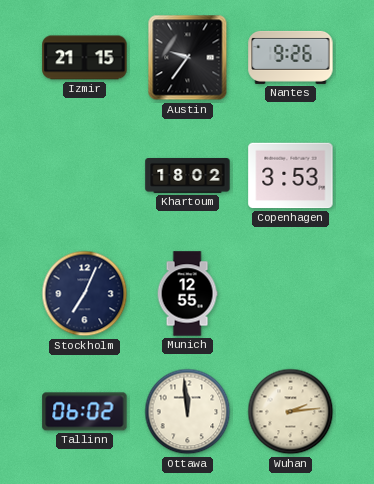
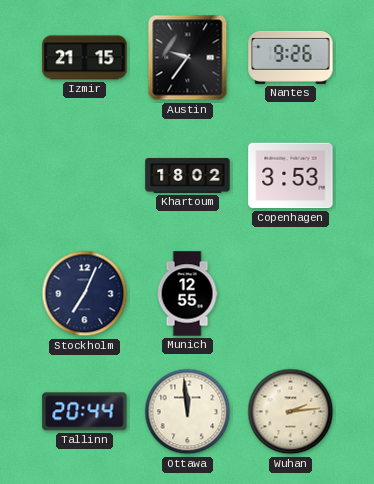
Tallinn: 06:02 -> 20:44 (85, 412)
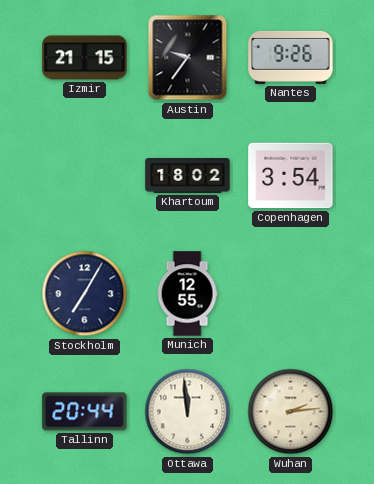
Copenhagen: 3:53 -> 3:54 (291, 176)
Stockholm: 7:04 -> 7:05 (85, 294)
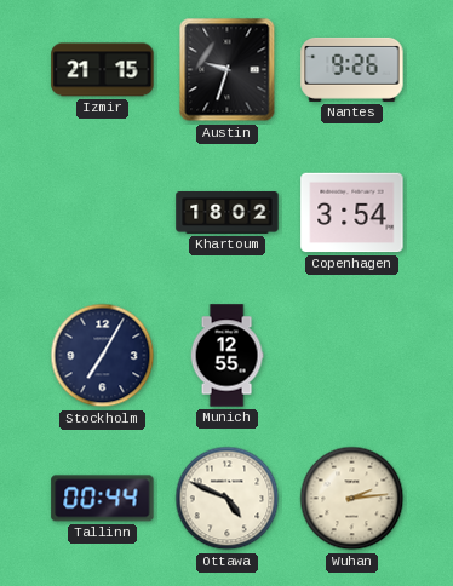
Austin: 9:36 -> 9:33 (228, 70)
Tallinn: 20:44 -> 00:44 (103, 499)
Ottawa: 11:59 -> 4:49 (228, 499)
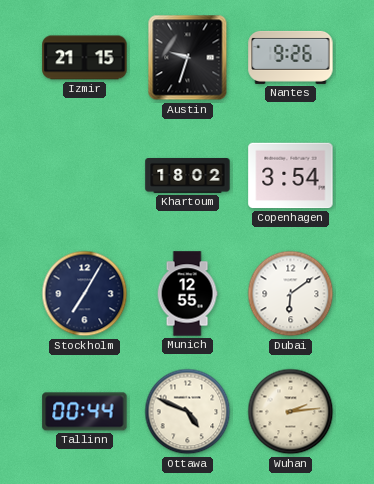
Dubai: none -> 6:09 (291, 294)
